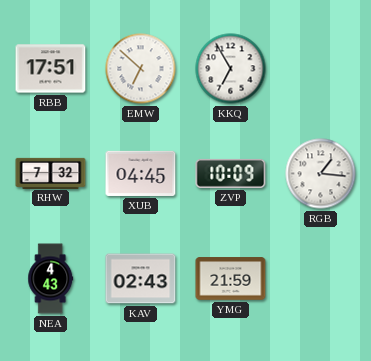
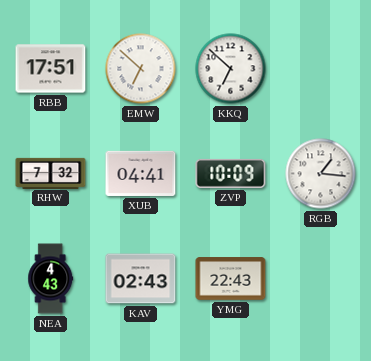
KKQ: 6:55 -> 6:52 (231, 69)
XUB: 04:45 -> 04:41 (141, 173)
YMG: 21:59 -> 22:43 (231, 279)
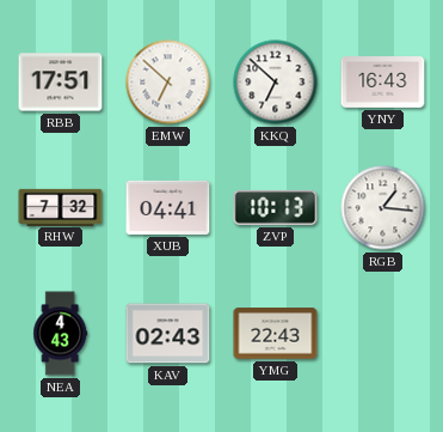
YNY: none -> 16:43 (383, 83)
ZVP: 10:09 -> 10:13 (276, 207)
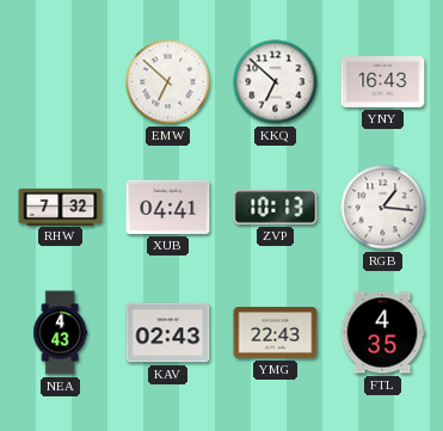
RBB: 17:51 -> none (61, 83)
FTL: none -> 4:35 (382, 333)
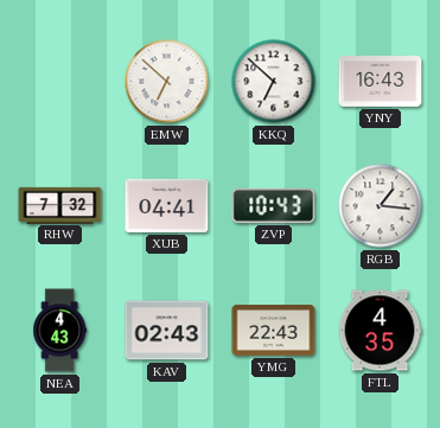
ZVP: 10:13 -> 10:43 (274, 205)
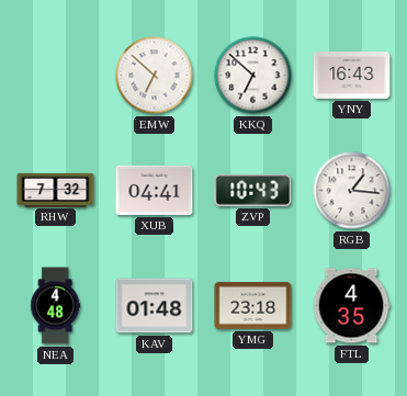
NEA: 4:43 -> 4:48 (56, 306)
KAV: 02:43 -> 01:48 (155, 306)
YMG: 22:43 -> 23:18 (253, 306)
